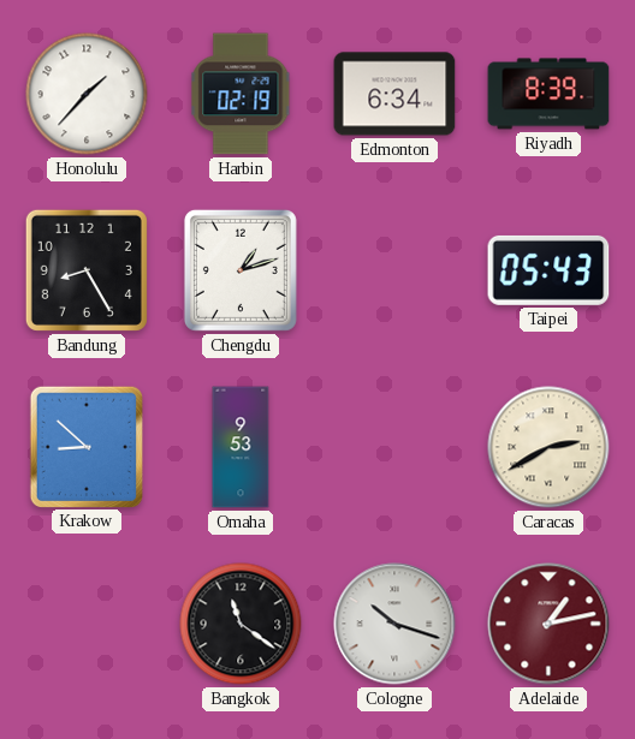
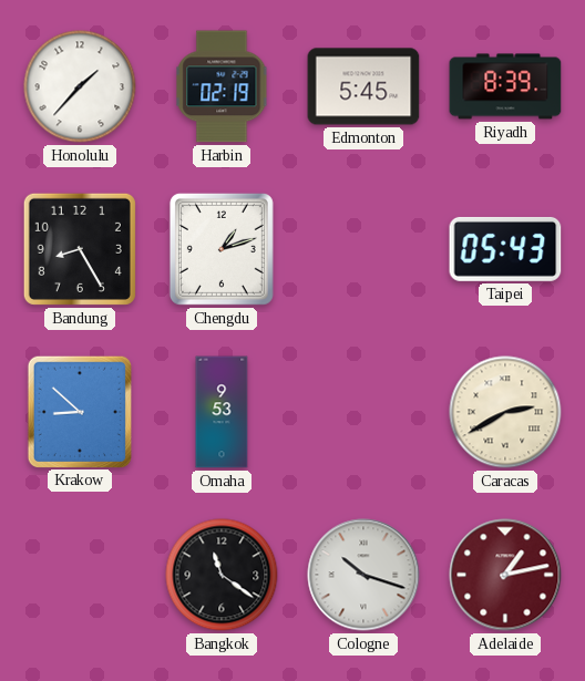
Edmonton: 6:34 -> 5:45 (363, 86)
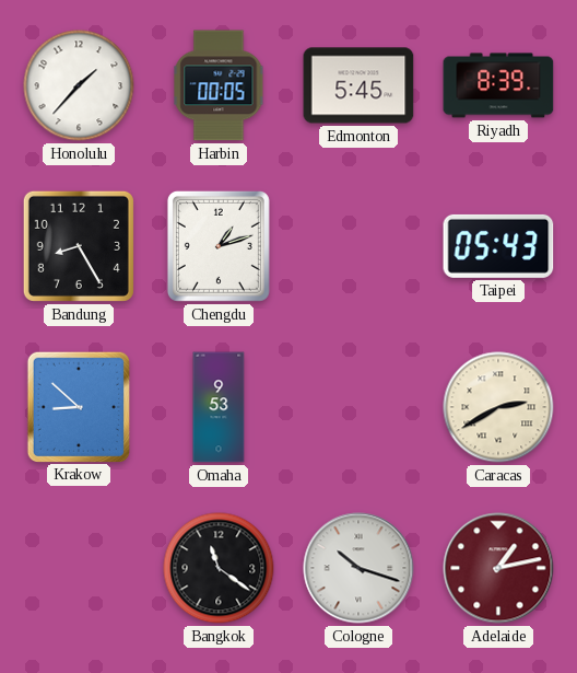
Harbin: 02:19 -> 00:05 (219, 85)
